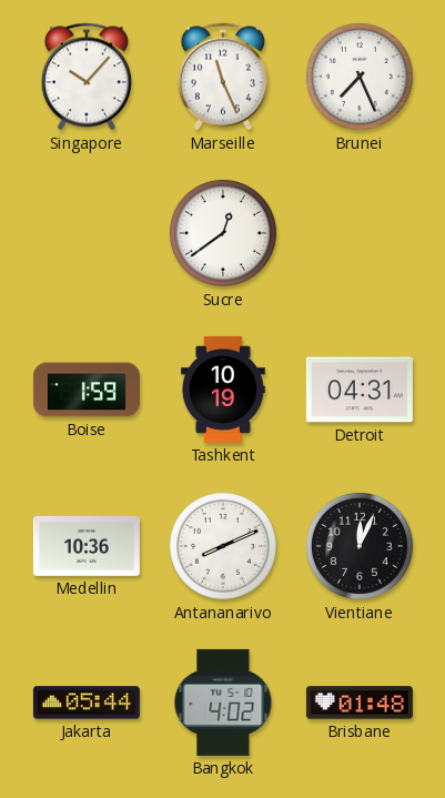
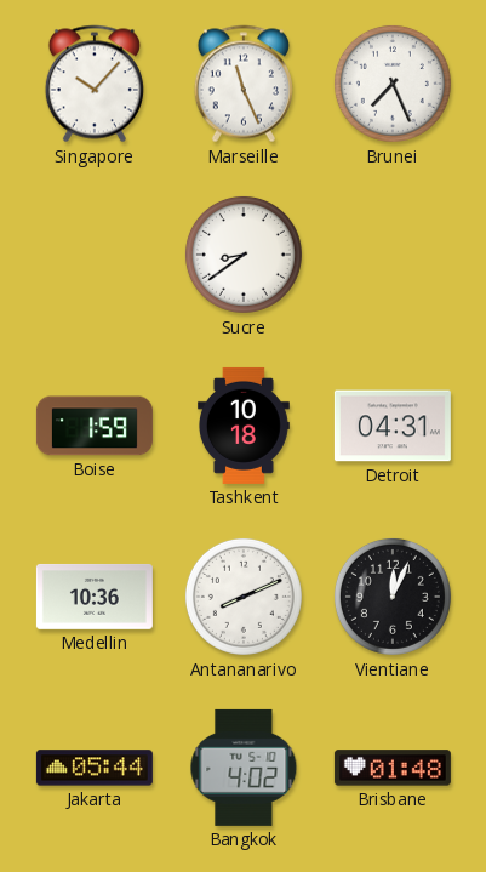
Sucre: 12:39 -> 8:39 (244, 255)
Tashkent: 10:19 -> 10:18 (244, 426)
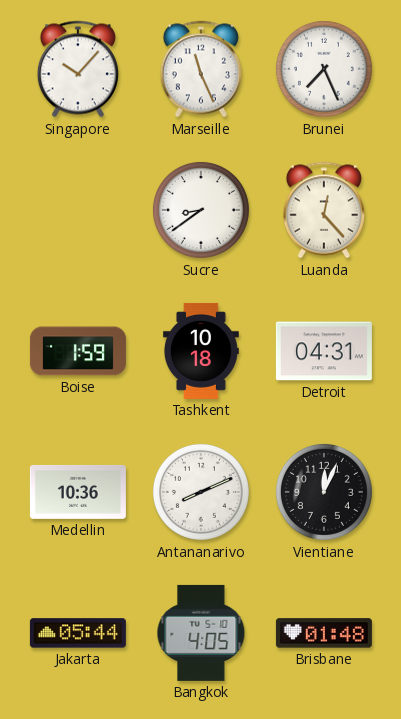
Luanda: none -> 12:23 (324, 210)
Bangkok: 4:02 -> 4:05 (201, 633)
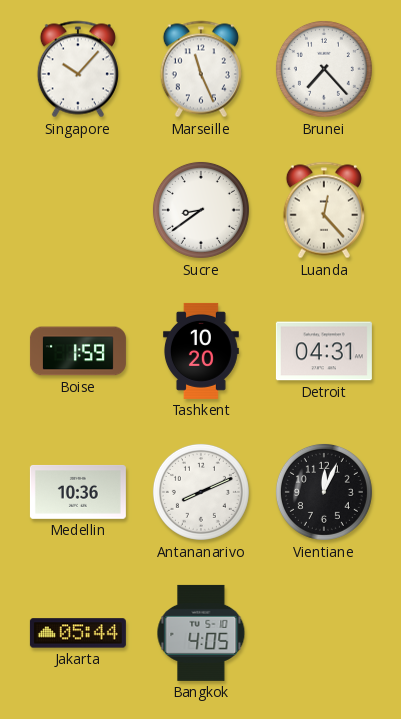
Brunei: 7:26 -> 7:23 (324, 69)
Tashkent: 10:18 -> 10:20 (201, 351)
Brisbane: 01:48 -> none (324, 633)
